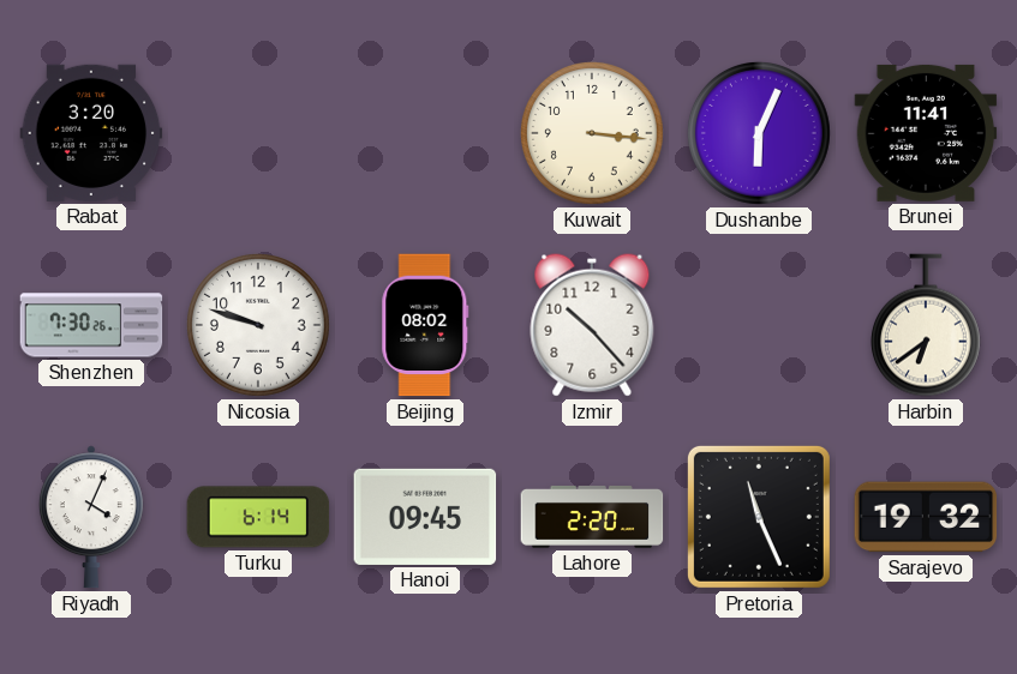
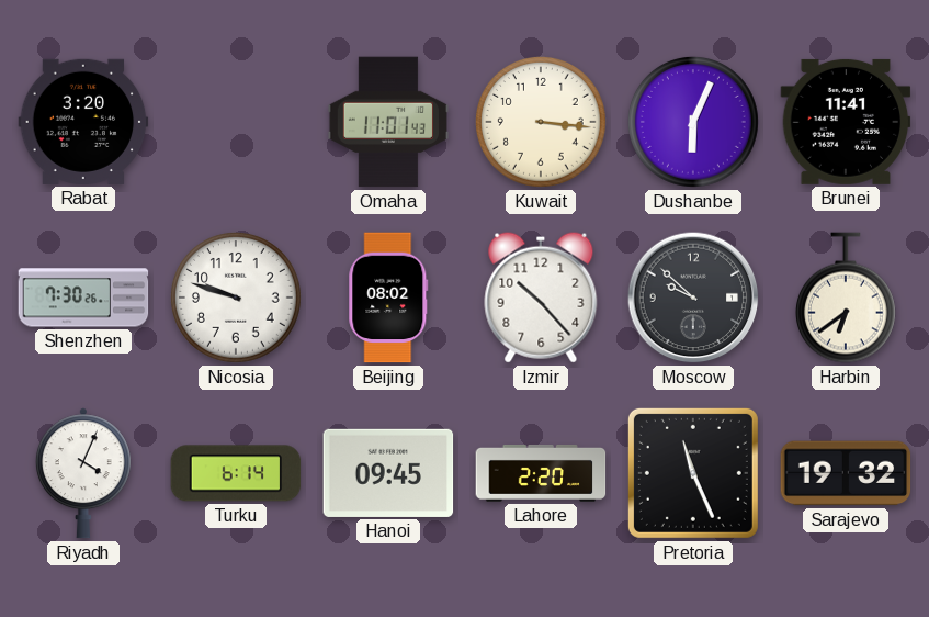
Omaha: none -> 11:01 (388, 122)
Moscow: none -> 9:52 (693, 298)
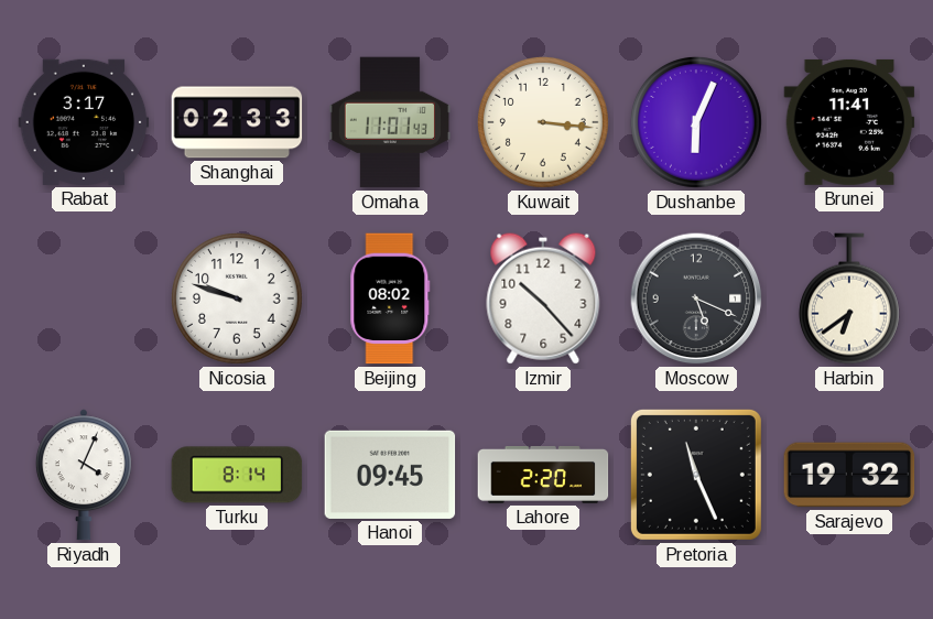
Rabat: 3:20 -> 3:17 (84, 122)
Shanghai: none -> 02:33 (237, 122)
Shenzhen: 7:30 -> none (83, 298)
Moscow: 9:52 -> 5:19 (696, 298)
Turku: 6:14 -> 8:14 (237, 475)
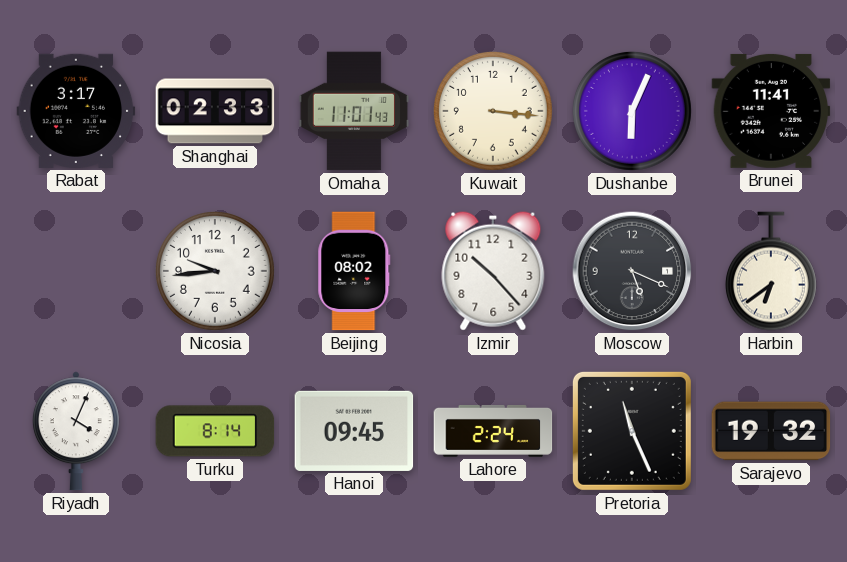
Nicosia: 9:48 -> 9:44 (215, 271)
Lahore: 2:20 -> 2:24 (493, 431)
